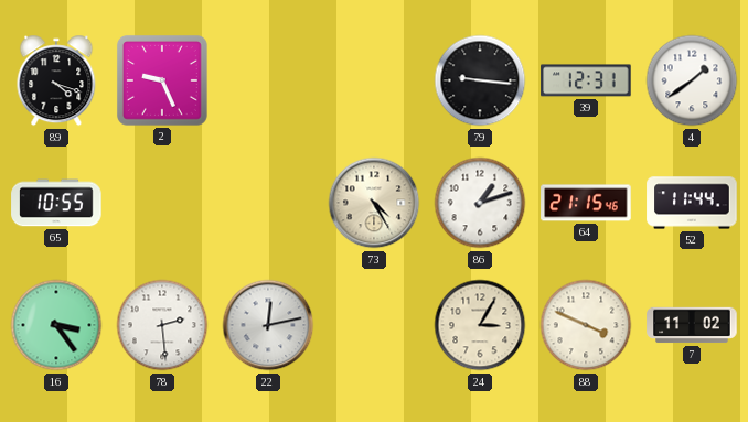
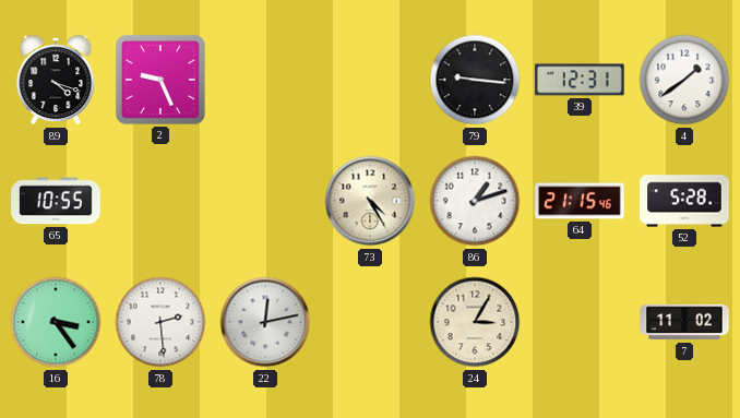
52: 11:44 -> 5:28 (684, 201)
88: 3:49 -> none (586, 325)
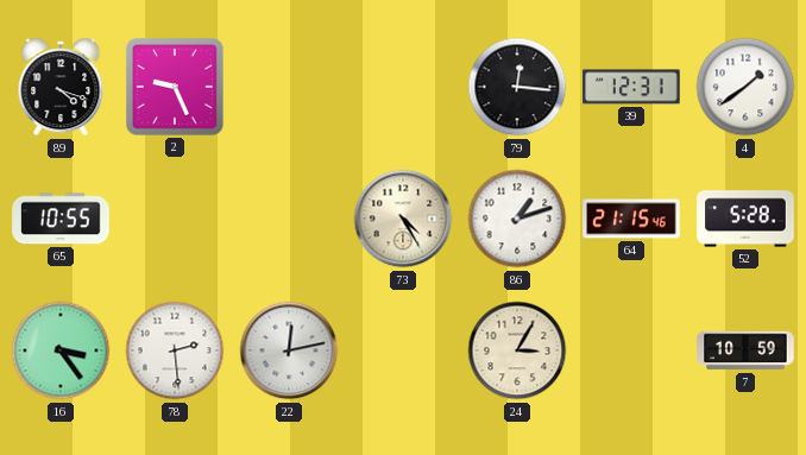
79: 9:16 -> 12:16 (517, 87)
7: 11:02 -> 10:59 (745, 350)
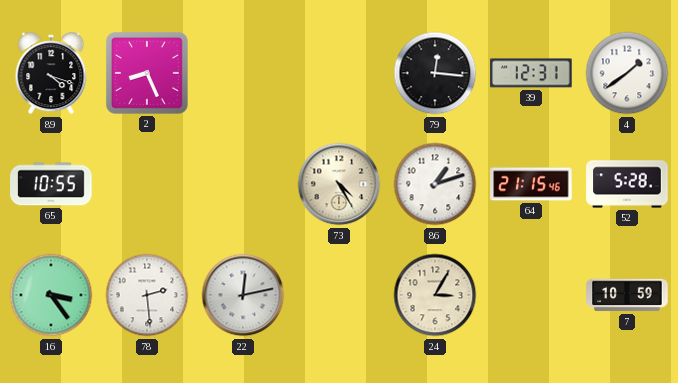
2: 9:26 -> 8:26 (147, 73)
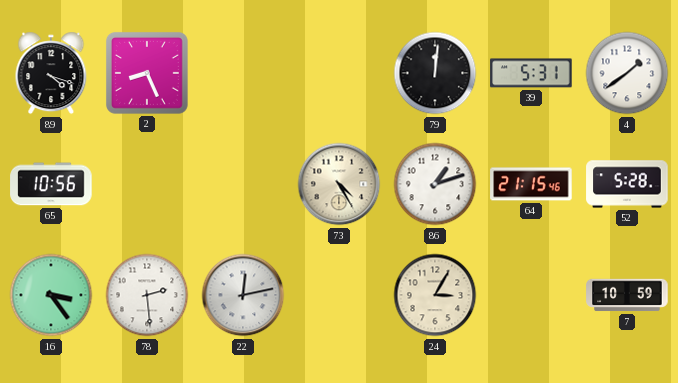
79: 12:16 -> 12:01 (435, 73)
39: 12:31 -> 5:31 (531, 73)
65: 10:55 -> 10:56 (51, 184)
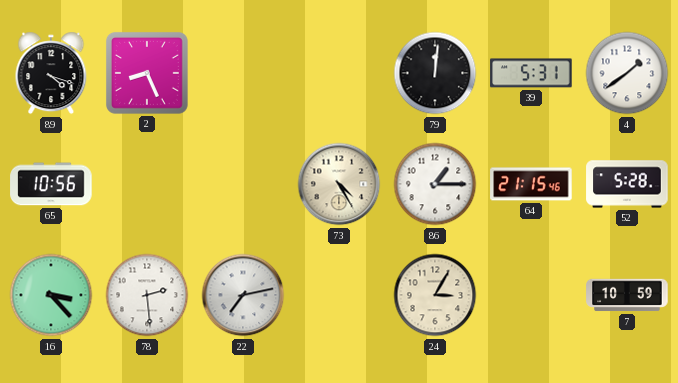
86: 1:12 -> 1:15 (435, 184)
16: 3:24 -> 3:23 (51, 295)
22: 12:13 -> 7:13 (243, 295)
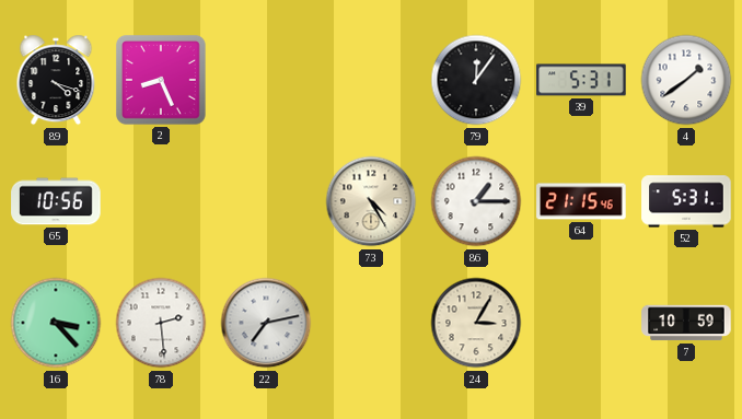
79: 12:01 -> 12:06 (476, 80)
52: 5:28 -> 5:31 (686, 201)
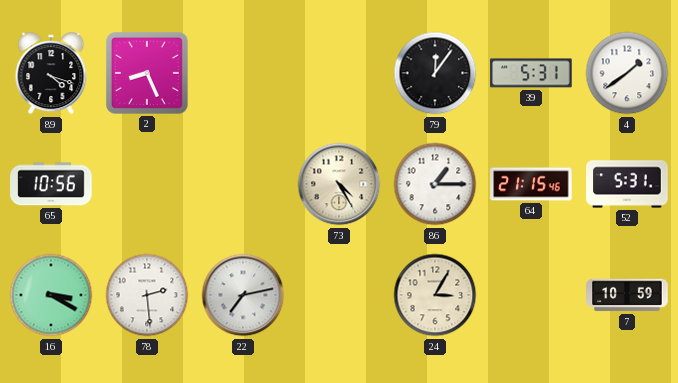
16: 3:23 -> 3:20 (51, 295)
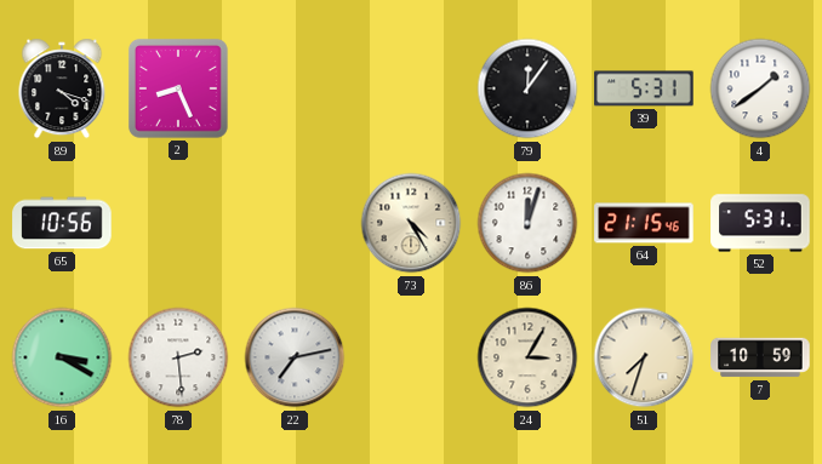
86: 1:15 -> 12:03 (527, 223)
51: none -> 7:33 (644, 357)
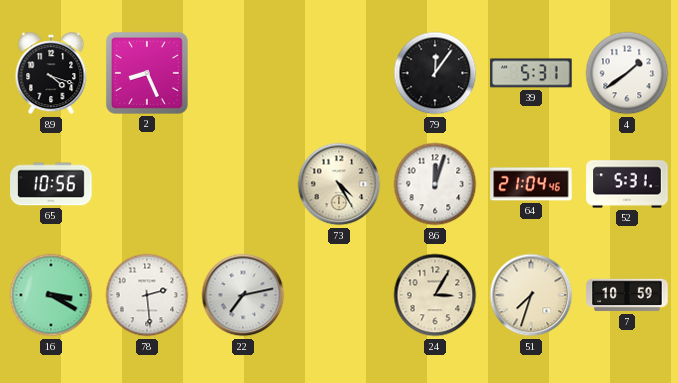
64: 21:15 -> 21:04 (531, 184)
